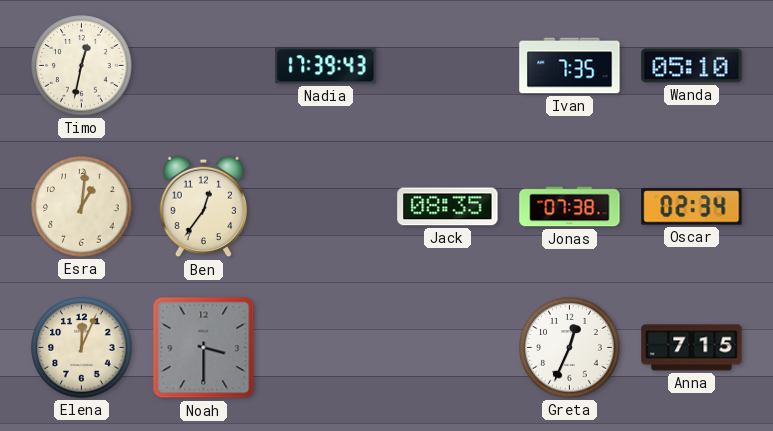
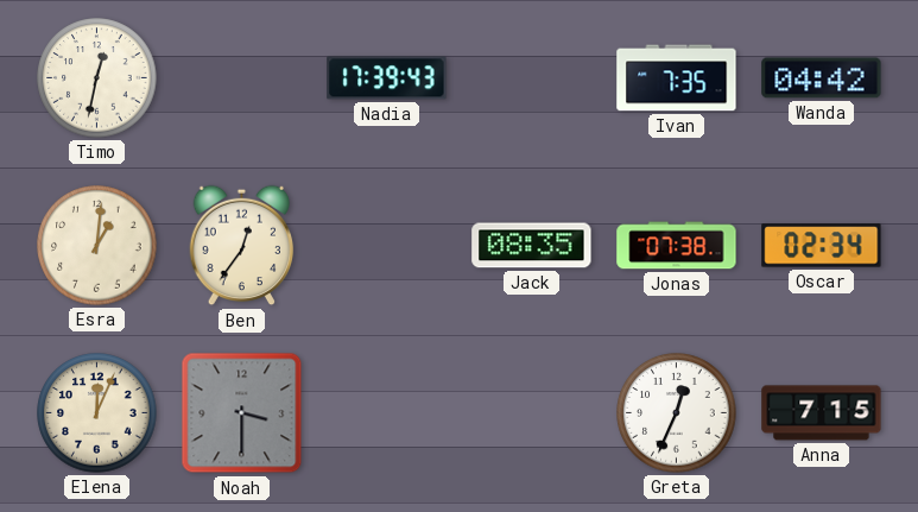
Wanda: 05:10 -> 04:42 (822, 78)
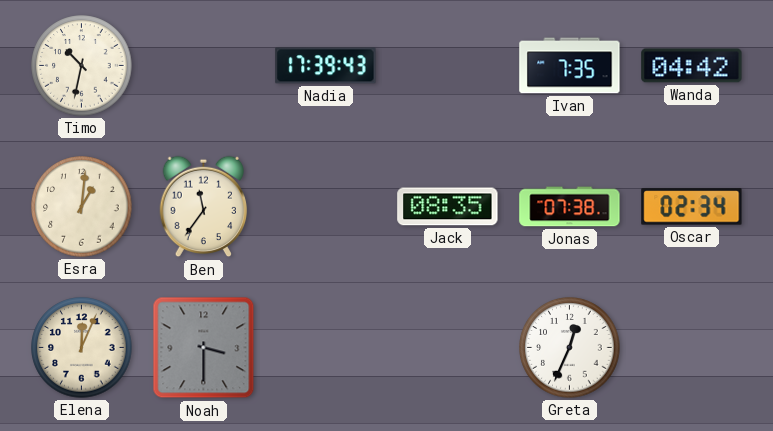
Timo: 12:32 -> 10:32 (82, 66)
Ben: 12:36 -> 11:36 (204, 207)
Anna: 7:15 -> none (822, 413)
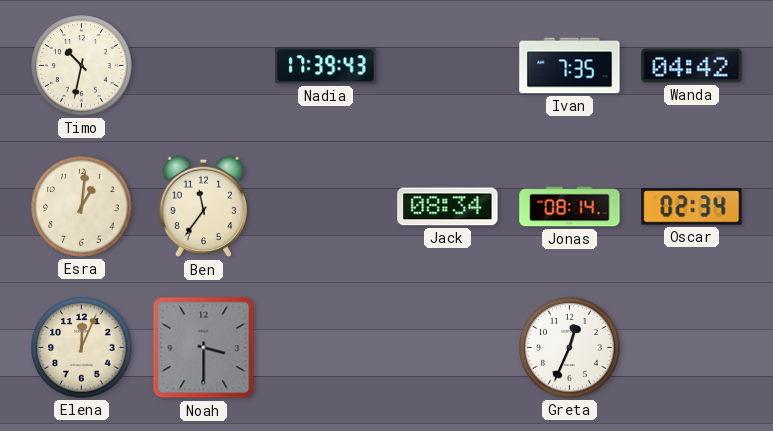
Jack: 08:35 -> 08:34 (448, 207)
Jonas: 07:38 -> 08:14 (570, 207)
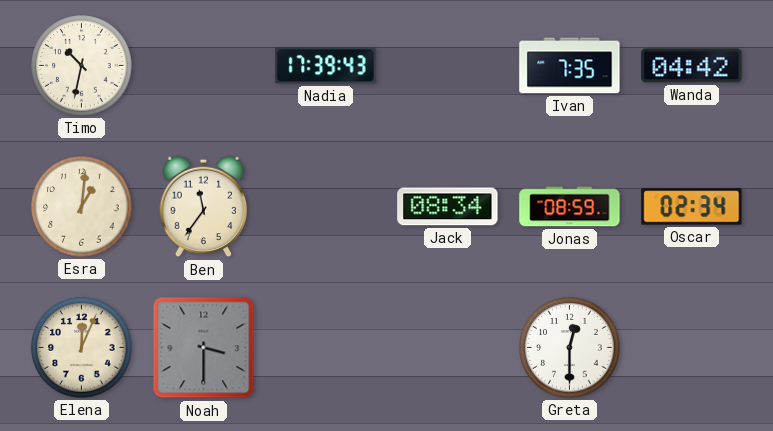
Jonas: 08:14 -> 08:59 (570, 207)
Greta: 12:34 -> 12:30 (570, 348)
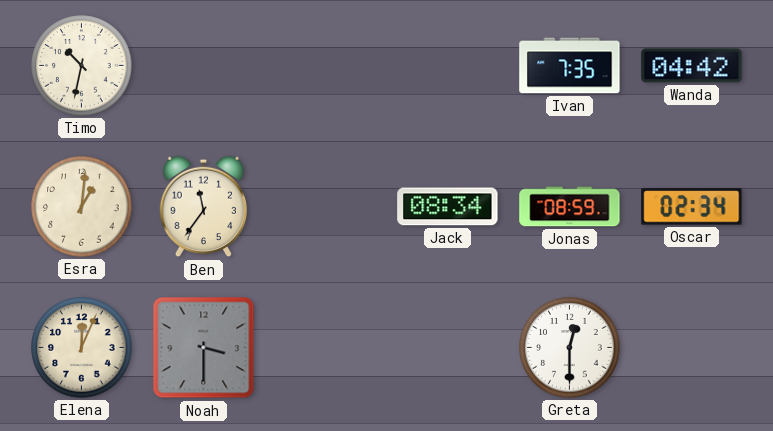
Nadia: 17:39 -> none (326, 66)
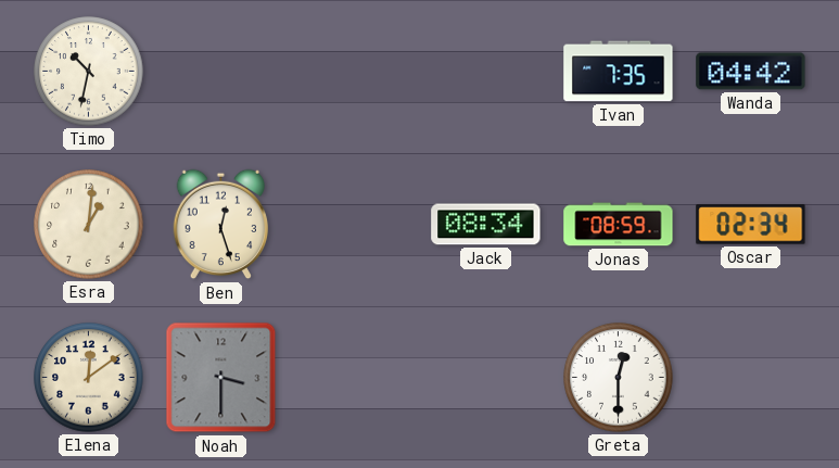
Ben: 11:36 -> 12:27 (221, 225)
Elena: 12:04 -> 12:09 (89, 378)
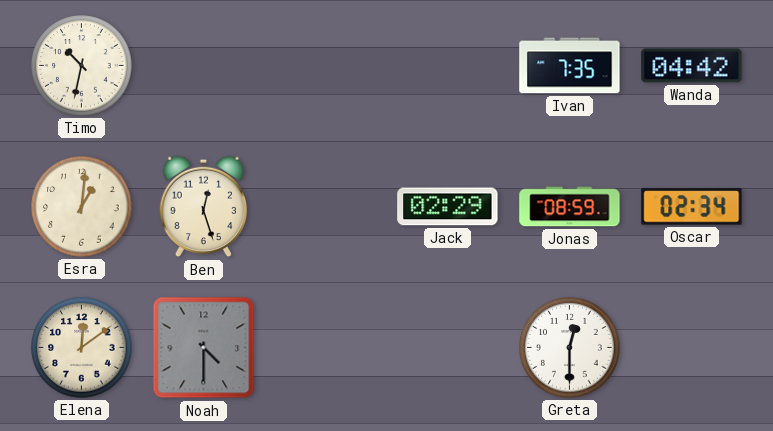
Jack: 08:34 -> 02:29 (448, 207)
Noah: 3:30 -> 4:30 (204, 348)
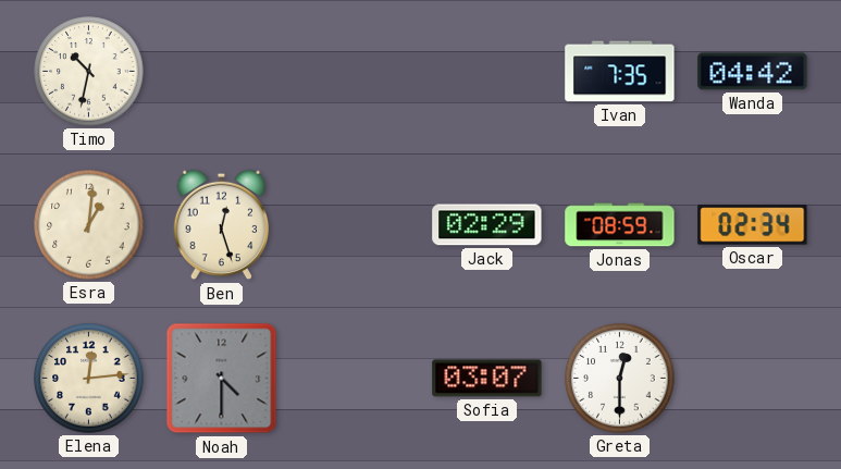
Elena: 12:09 -> 12:14 (89, 379)
Sofia: none -> 03:07 (487, 379)
